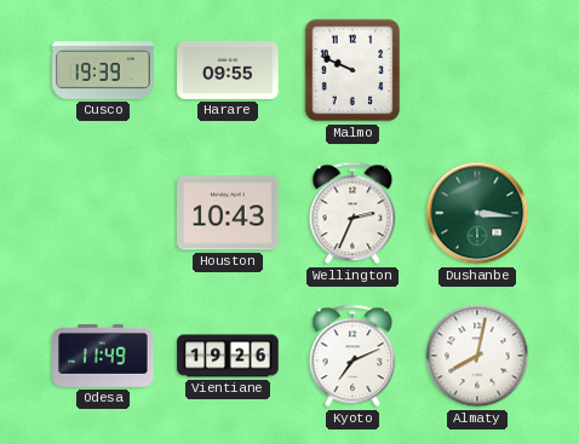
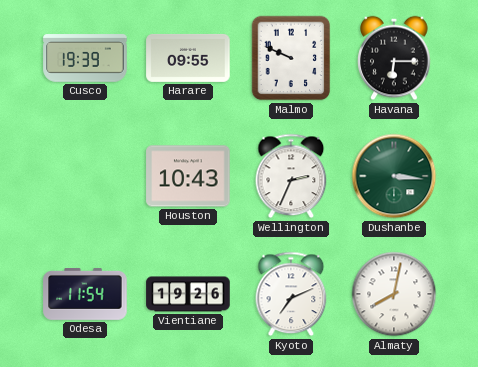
Havana: none -> 6:15 (394, 58)
Odesa: 11:49 -> 11:54 (85, 295)
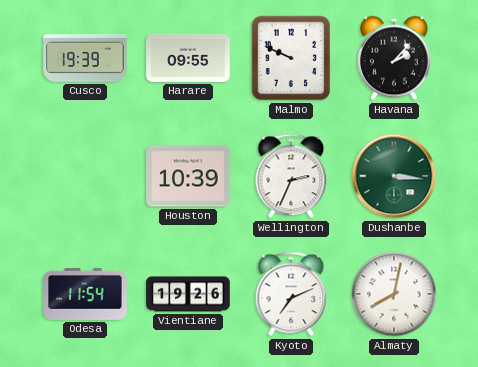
Havana: 6:15 -> 2:07 (394, 58)
Houston: 10:43 -> 10:39 (188, 176)
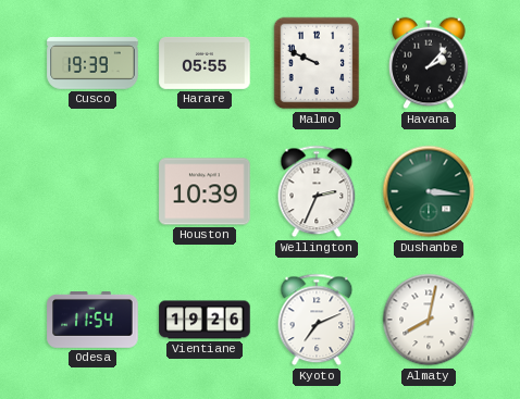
Harare: 09:55 -> 05:55 (205, 63)
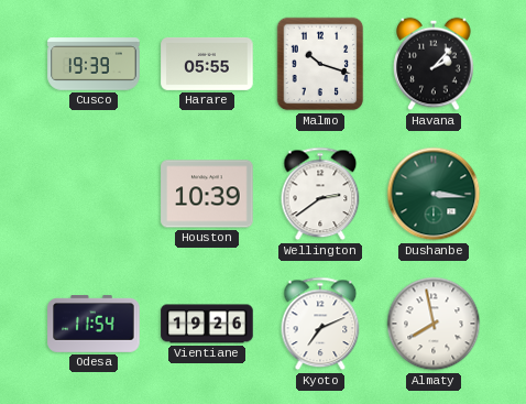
Malmo: 9:49 -> 10:18 (320, 64)
Wellington: 2:34 -> 2:39 (320, 194)
Almaty: 8:02 -> 7:58 (434, 324)
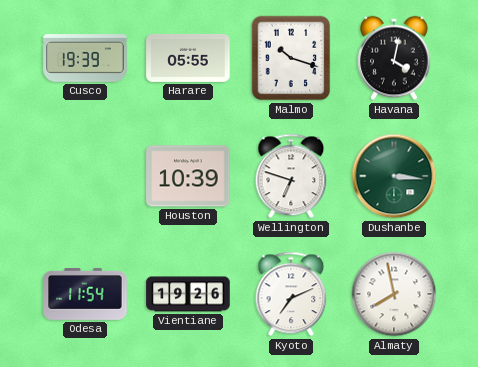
Havana: 2:07 -> 4:02 (394, 58)
Wellington: 2:39 -> 6:48 (291, 176)
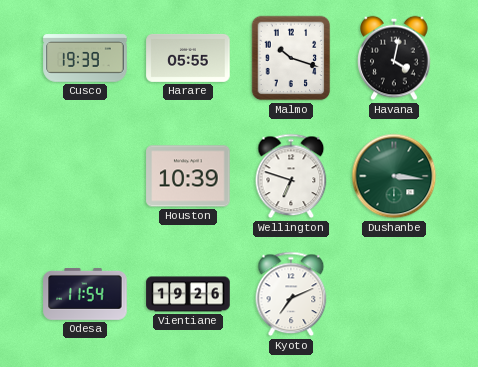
Almaty: 7:58 -> none (394, 294)
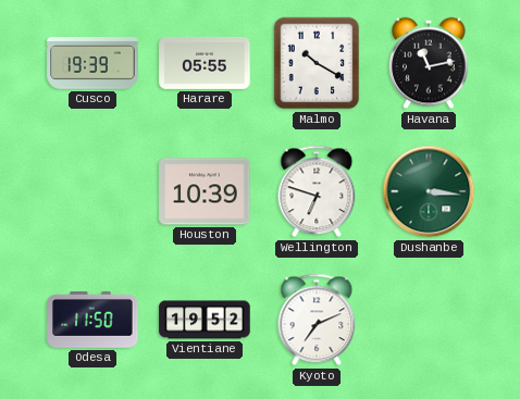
Malmo: 10:18 -> 10:20 (317, 63)
Havana: 4:02 -> 11:13 (429, 63)
Odesa: 11:54 -> 11:50 (92, 321)
Vientiane: 19:26 -> 19:52 (205, 320)
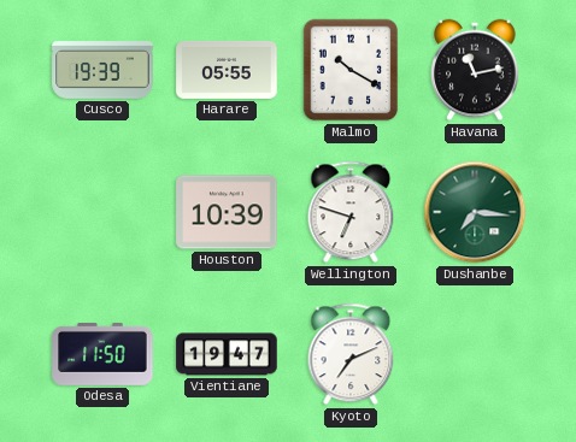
Dushanbe: 3:16 -> 7:16 (475, 212)
Vientiane: 19:52 -> 19:47 (227, 354)
